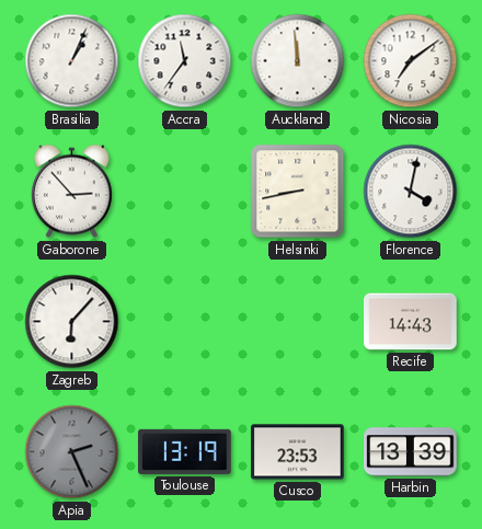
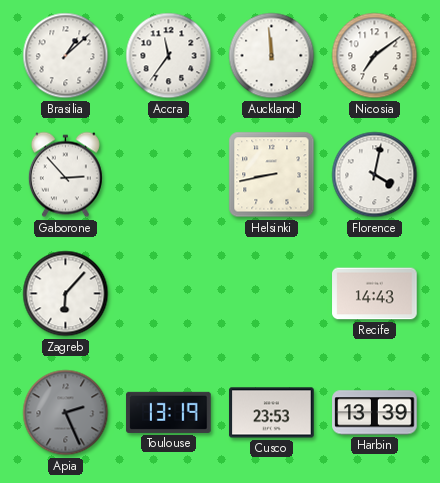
Brasilia: 1:04 -> 1:08 (66, 56)
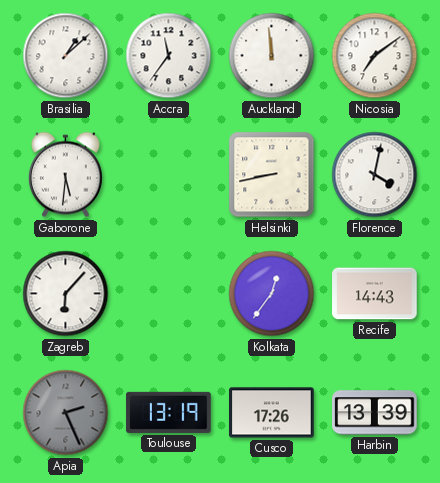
Gaborone: 2:53 -> 5:31 (65, 175)
Kolkata: none -> 12:36 (272, 294)
Cusco: 23:53 -> 17:26 (272, 413)
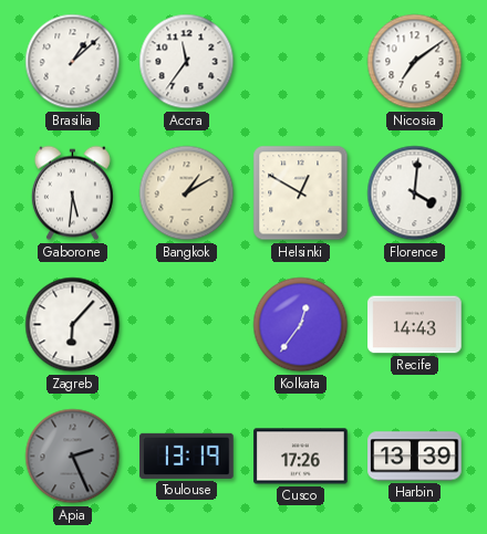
Auckland: 11:59 -> none (272, 56)
Bangkok: none -> 1:10 (187, 193)
Helsinki: 8:43 -> 12:50 (301, 193)
Florence: 4:02 -> 4:01 (415, 193)
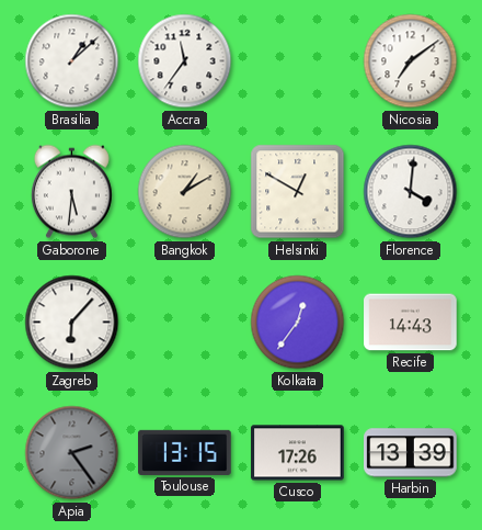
Apia: 2:26 -> 2:24 (72, 453)
Toulouse: 13:19 -> 13:15 (185, 452)
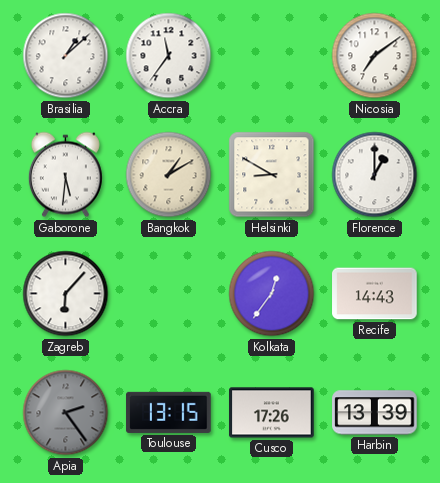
Helsinki: 12:50 -> 8:50 (272, 175)
Florence: 4:01 -> 1:00 (375, 175)
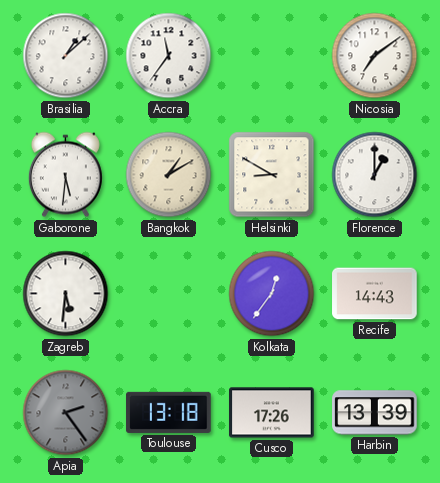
Zagreb: 6:07 -> 5:31 (66, 294)
Toulouse: 13:15 -> 13:18 (169, 412)
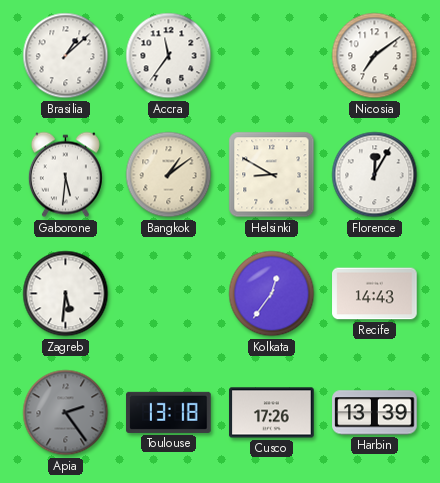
Bangkok: 1:10 -> 1:09 (169, 175)
Florence: 1:00 -> 12:05 (375, 175)
